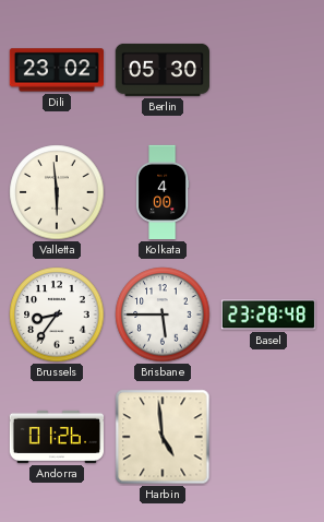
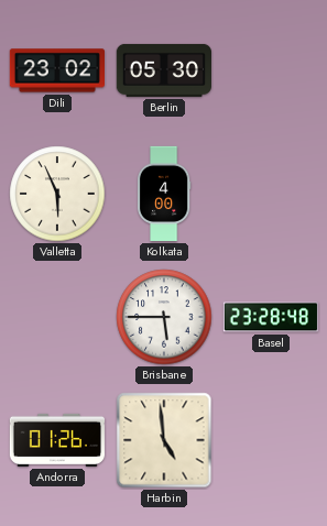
Valletta: 5:59 -> 5:56 (57, 194)
Brussels: 8:36 -> none (57, 315)
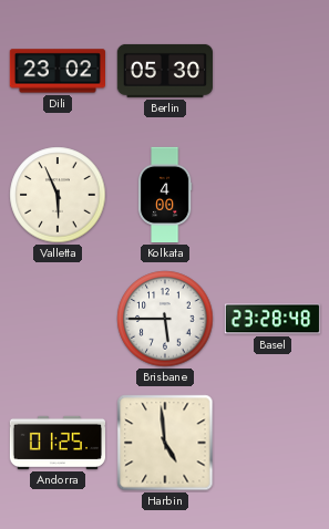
Andorra: 01:26 -> 01:25 (56, 443)
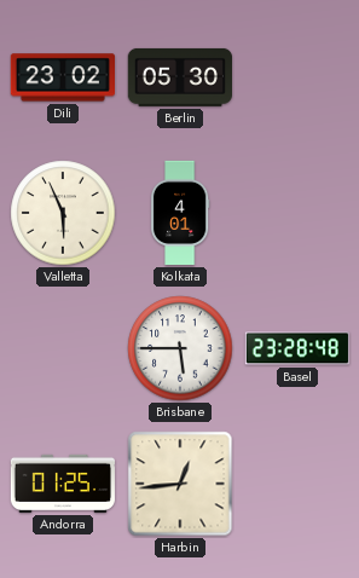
Kolkata: 4:00 -> 4:01 (180, 213)
Harbin: 4:59 -> 12:44 (180, 484)
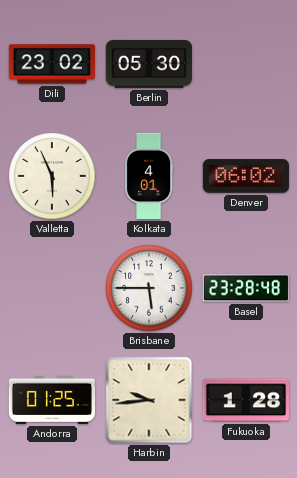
Denver: none -> 06:02 (246, 176)
Harbin: 12:44 -> 9:44 (149, 400)
Fukuoka: none -> 1:28 (245, 400)
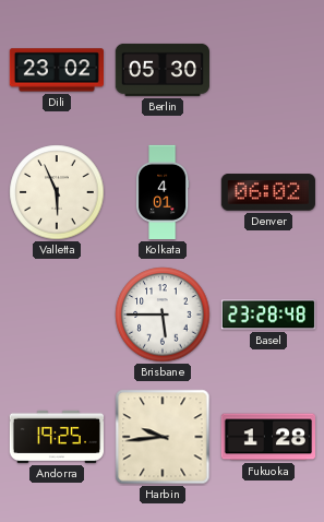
Andorra: 01:25 -> 19:25 (56, 437)
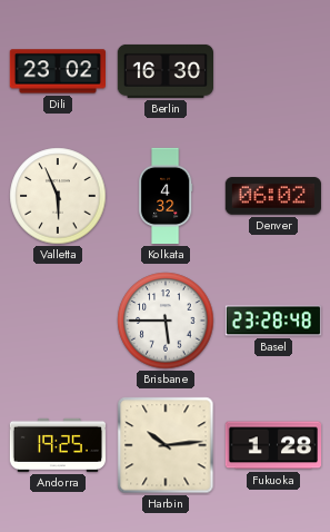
Berlin: 05:30 -> 16:30 (164, 71)
Kolkata: 4:01 -> 4:32 (166, 196)
Harbin: 9:44 -> 10:14 (166, 445)
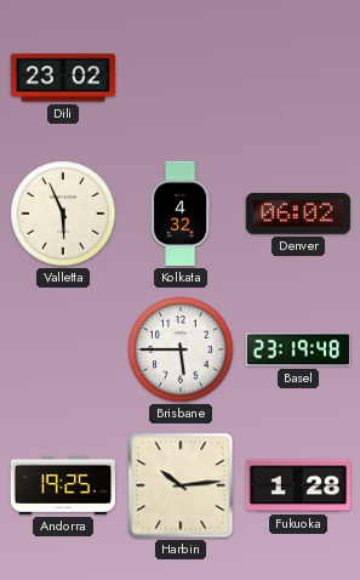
Berlin: 16:30 -> none (164, 71)
Basel: 23:28 -> 23:19 (297, 349)
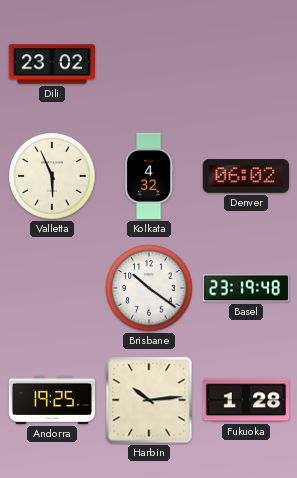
Brisbane: 5:45 -> 10:21 (149, 288)
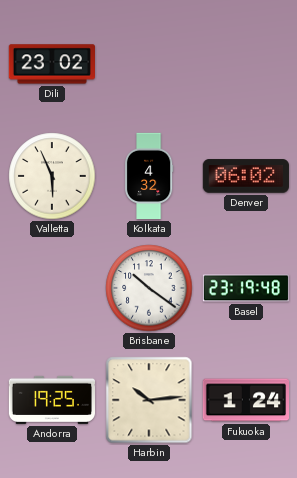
Fukuoka: 1:28 -> 1:24 (245, 400)
